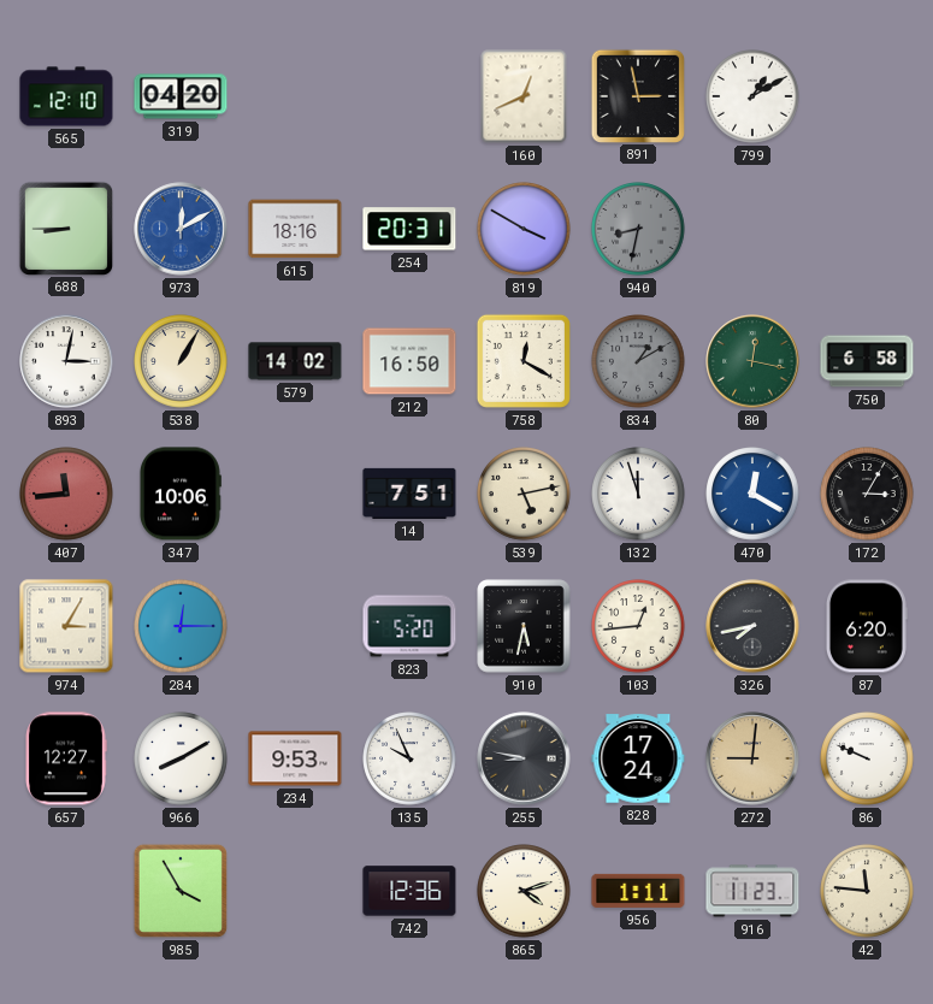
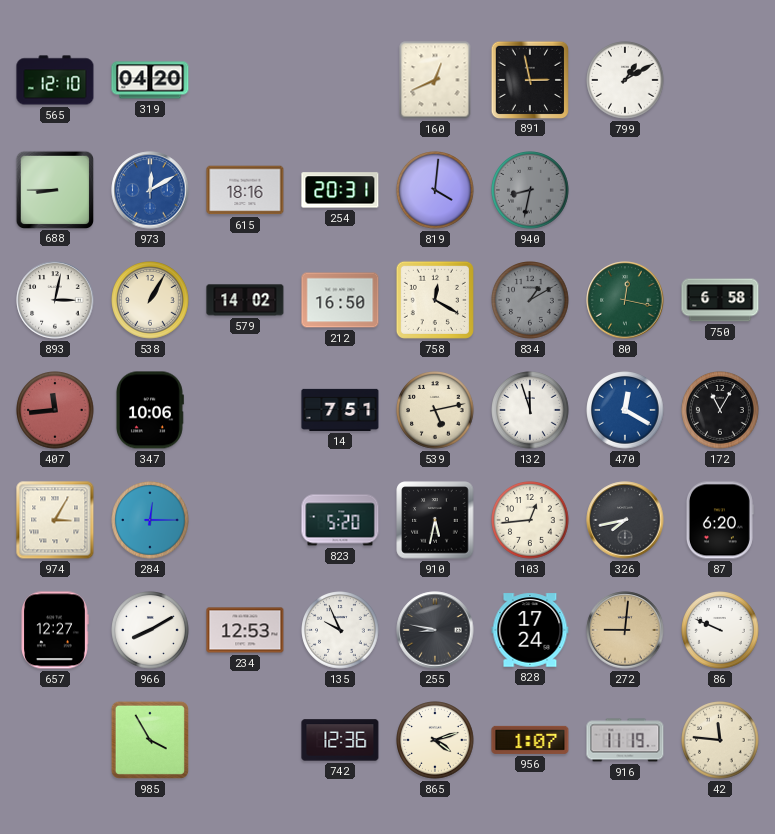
819: 3:50 -> 4:01 (435, 190)
172: 3:05 -> 11:05 (720, 410)
234: 9:53 -> 12:53 (245, 630)
956: 1:11 -> 1:07 (530, 740)
916: 11:23 -> 11:19 (625, 740)
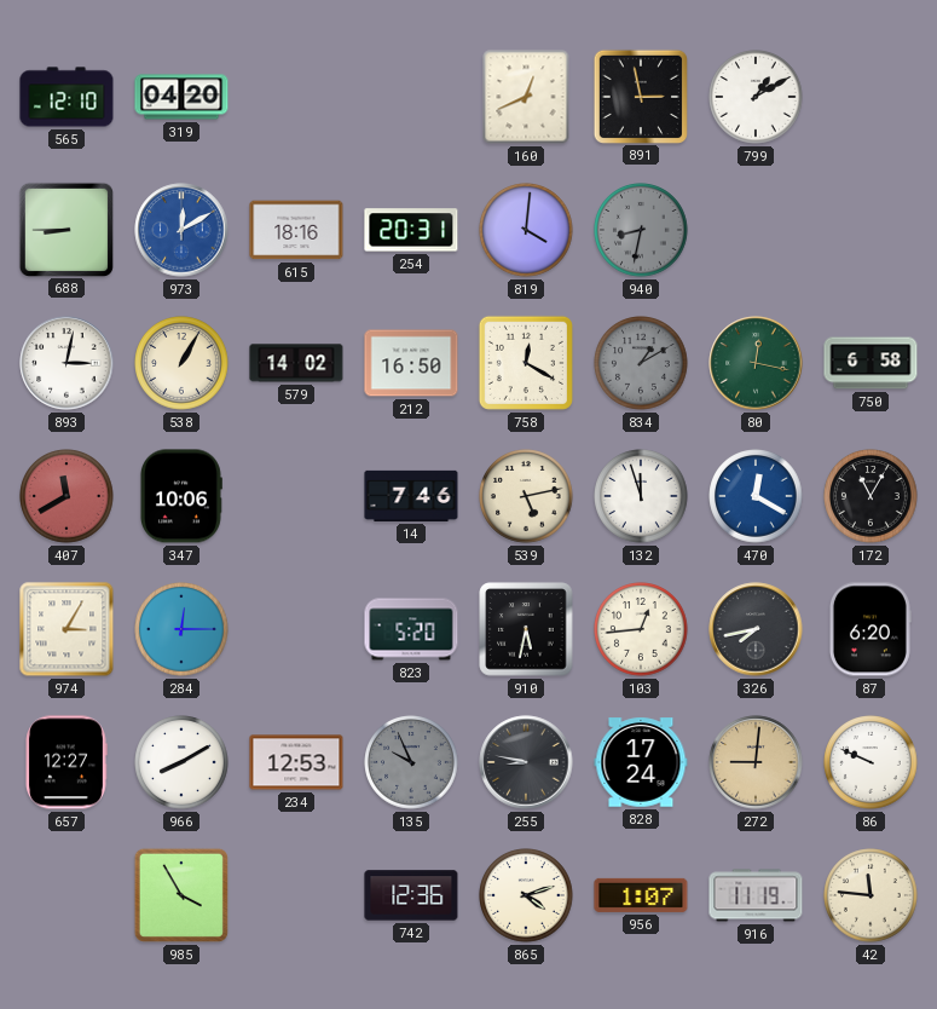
407: 11:44 -> 11:40 (66, 496)
14: 7:51 -> 7:46 (411, 496)
135 dial: white -> grey (411, 762)
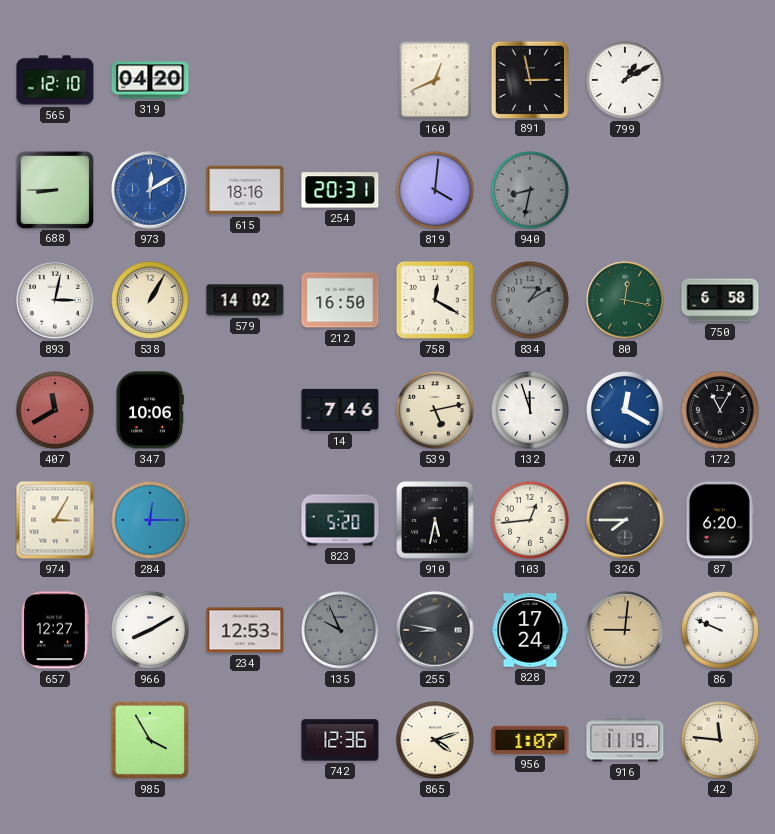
326: 7:43 -> 7:45 (625, 520)
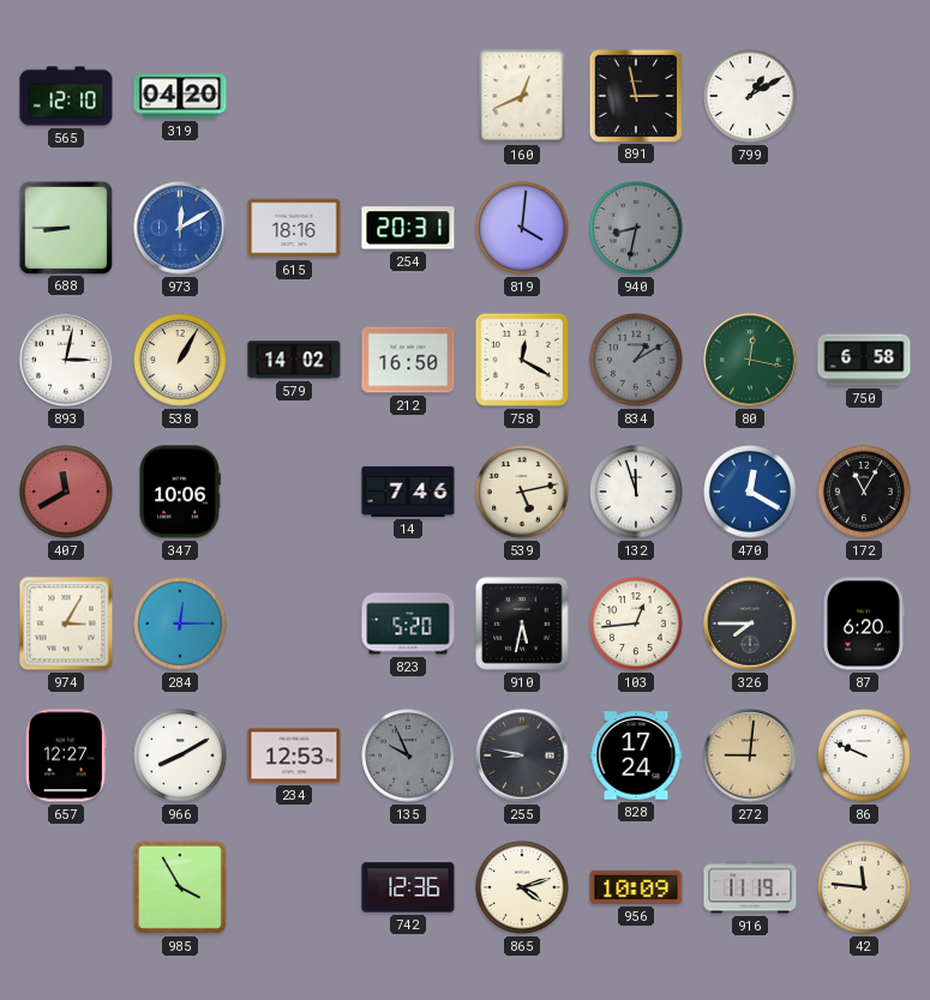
956: 1:07 -> 10:09 (636, 887)
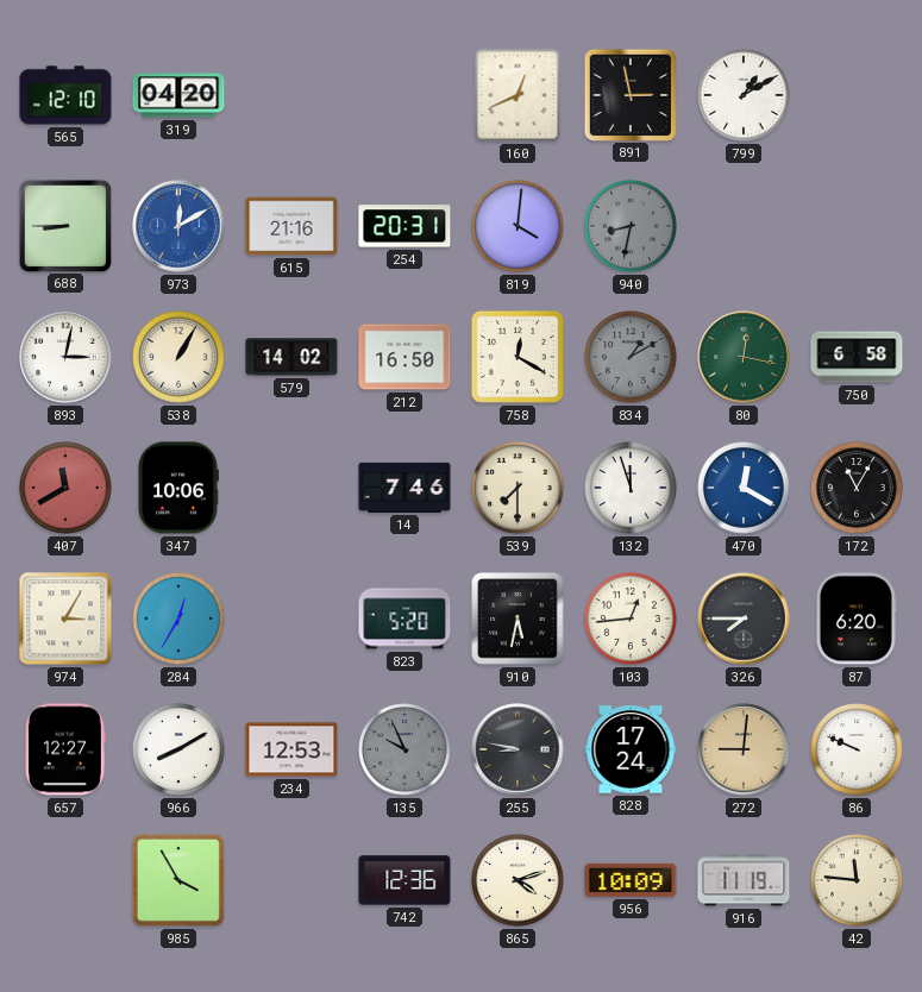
615: 18:16 -> 21:16 (291, 226)
539: 5:13 -> 7:30 (518, 488)
284: 12:15 -> 12:35 (178, 619)
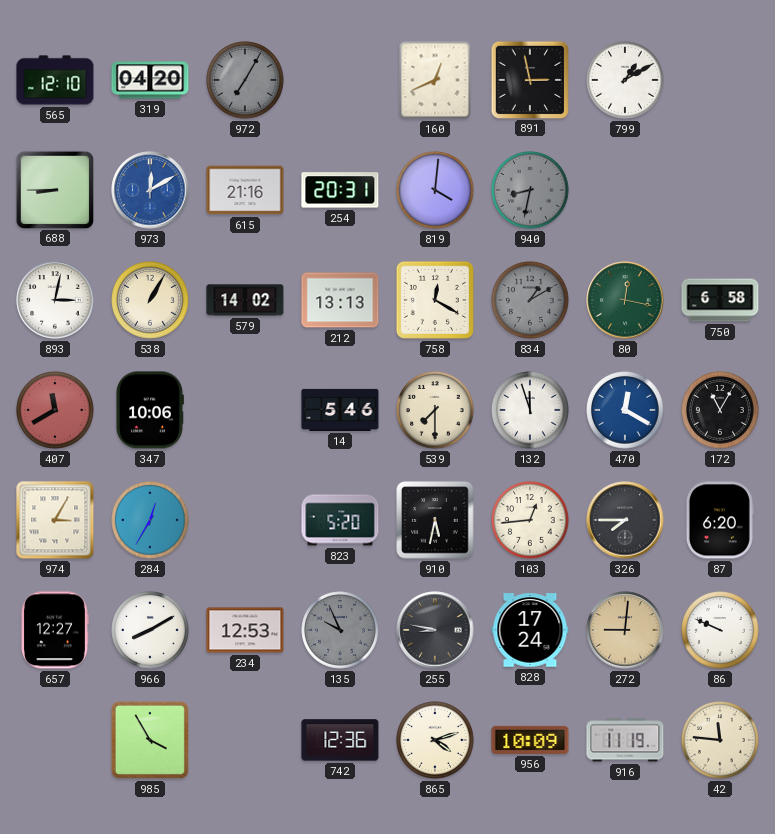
972: none -> 7:05 (245, 80)
212: 16:50 -> 13:13 (340, 300)
14: 7:46 -> 5:46 (340, 410)
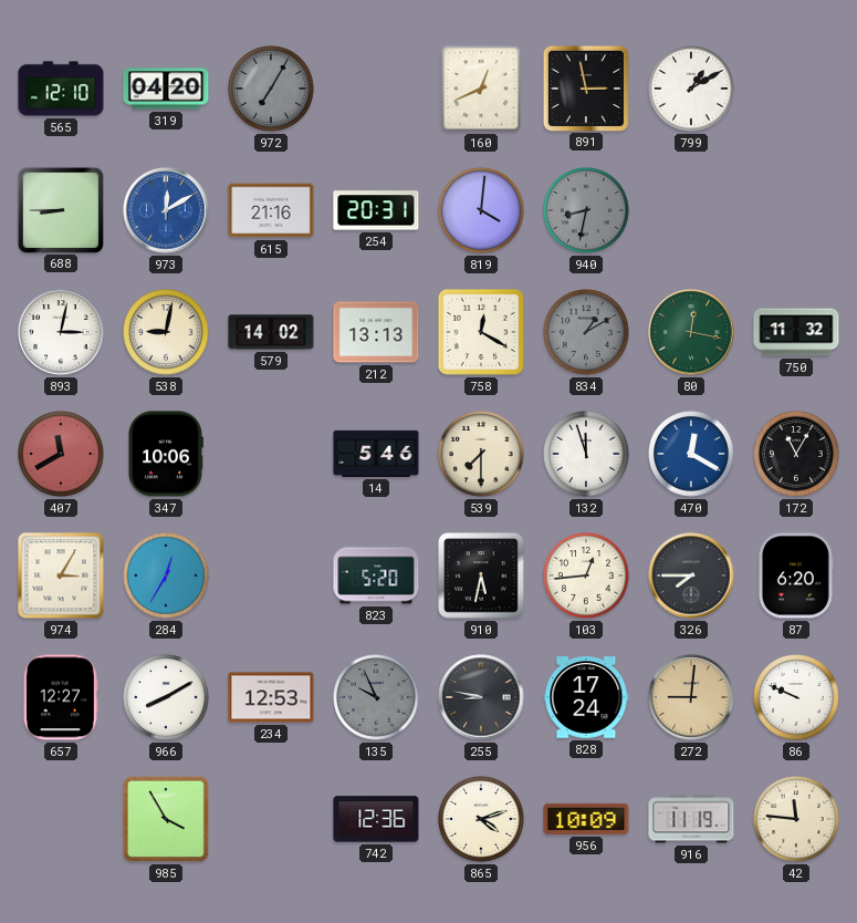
538: 1:05 -> 9:02 (166, 332)
750: 6:58 -> 11:32 (796, 332)
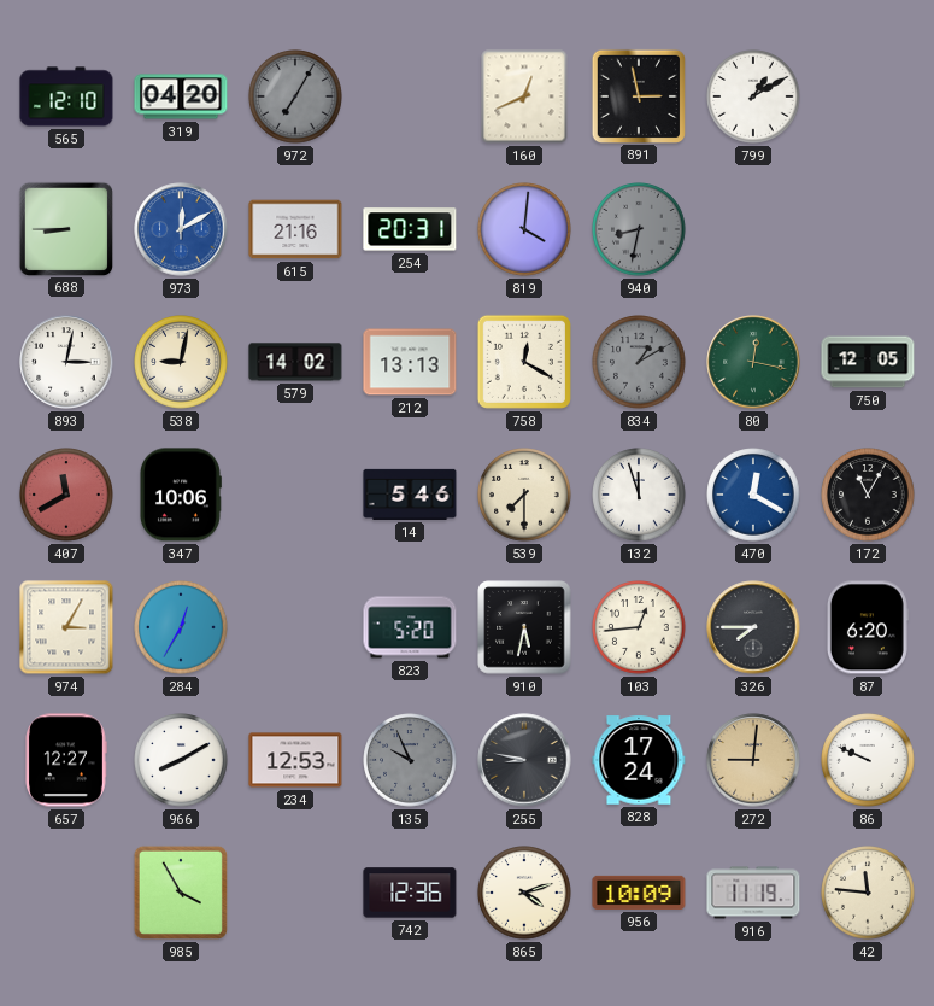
750: 11:32 -> 12:05 (868, 362)
